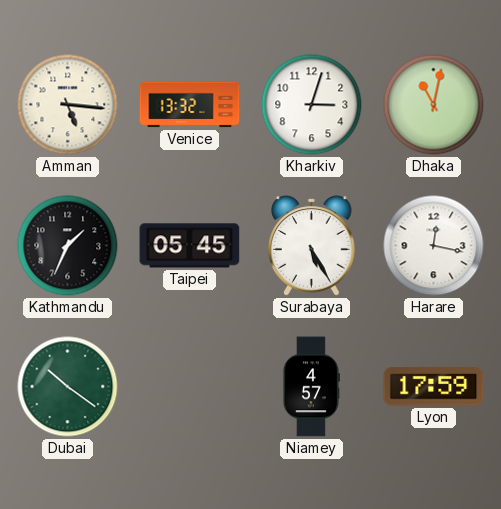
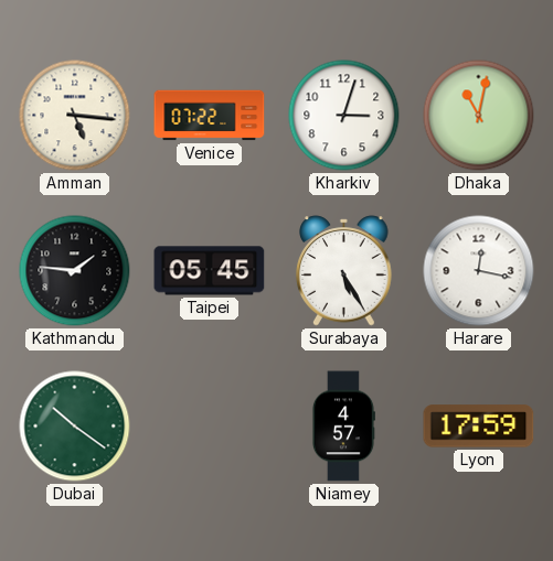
Venice: 13:32 -> 07:22 (210, 116)
Kathmandu: 1:34 -> 1:46 (75, 271)
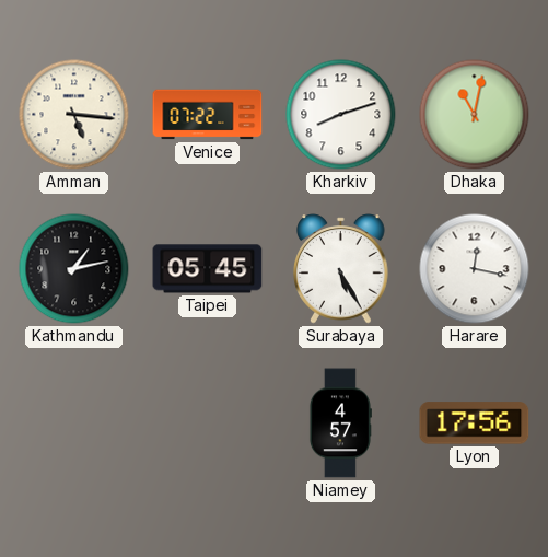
Kharkiv: 3:03 -> 8:12 (341, 115)
Kathmandu: 1:46 -> 1:13 (74, 269)
Dubai: 10:21 -> none (75, 427)
Lyon: 17:59 -> 17:56 (475, 423)
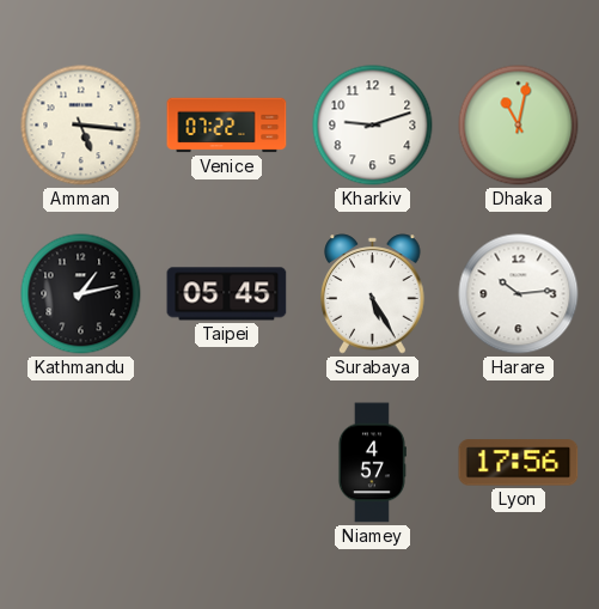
Kharkiv: 8:12 -> 9:12 (373, 126)
Harare: 12:17 -> 10:14 (519, 294)
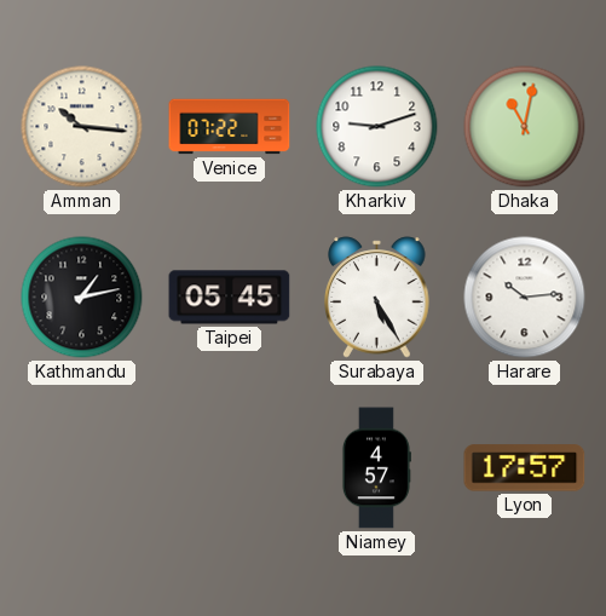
Amman: 5:16 -> 10:16 (82, 127)
Lyon: 17:56 -> 17:57 (525, 468)
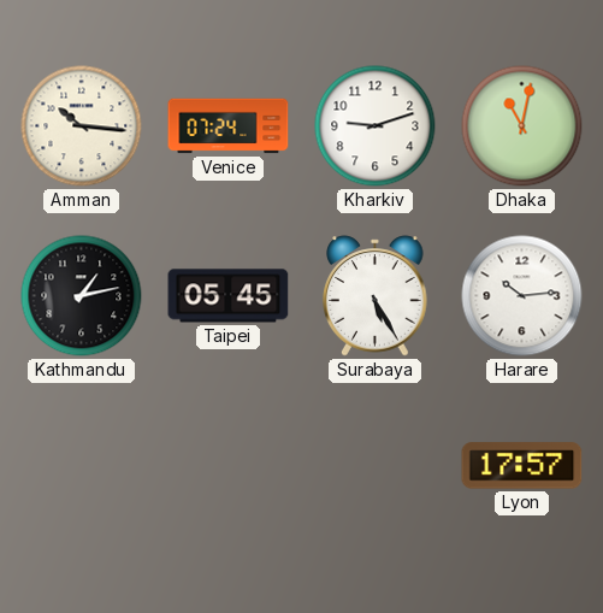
Venice: 07:22 -> 07:24 (229, 126)
Niamey: 4:57 -> none (376, 468)
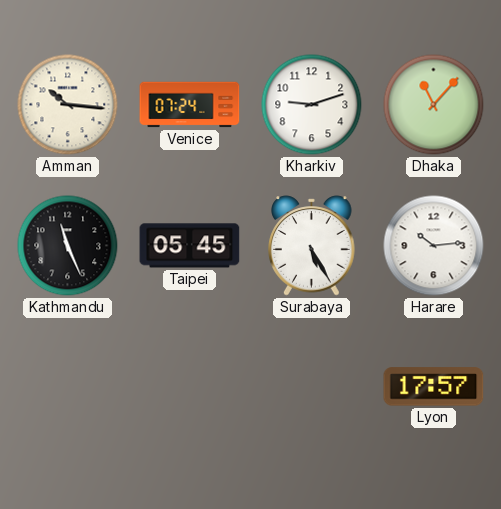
Dhaka: 11:02 -> 11:07 (434, 105)
Kathmandu: 1:13 -> 11:26 (68, 246)
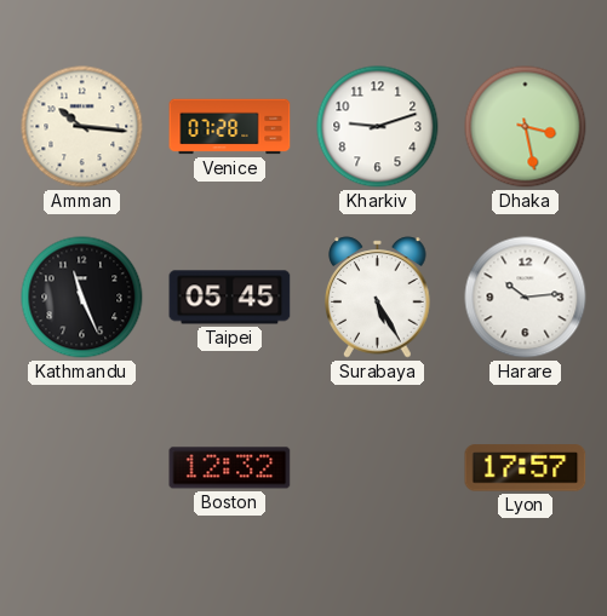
Venice: 07:24 -> 07:28 (230, 127)
Dhaka: 11:07 -> 3:28 (526, 127)
Boston: none -> 12:32 (230, 468)
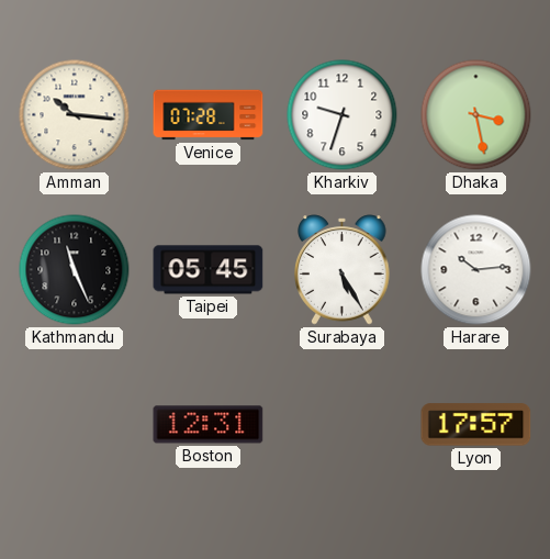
Kharkiv: 9:12 -> 9:33 (343, 115)
Boston: 12:32 -> 12:31 (209, 425)
